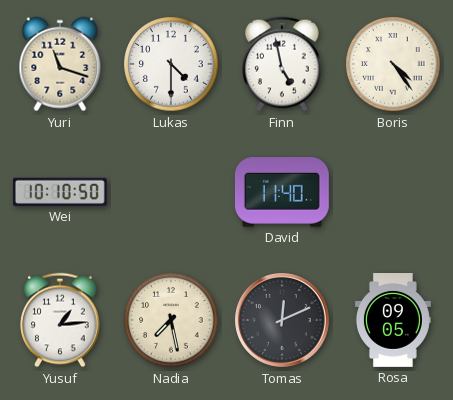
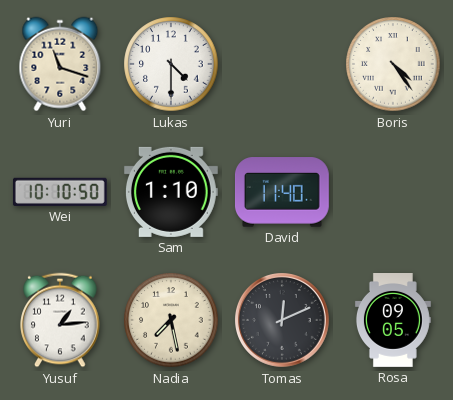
Finn: 4:58 -> none (282, 64)
Sam: none -> 1:10 (171, 192)
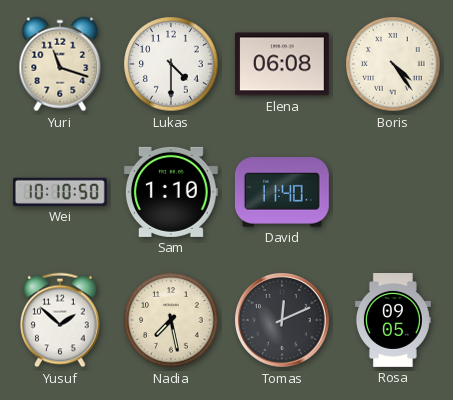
Elena: none -> 06:08 (282, 64)
Yusuf: 1:14 -> 1:52 (60, 320)
